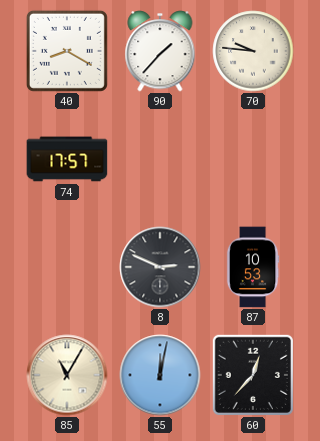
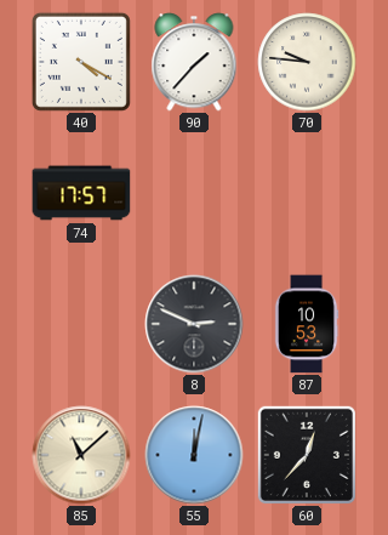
40: 8:20 -> 4:20 (81, 62)
85: 11:05 -> 11:08 (81, 455)
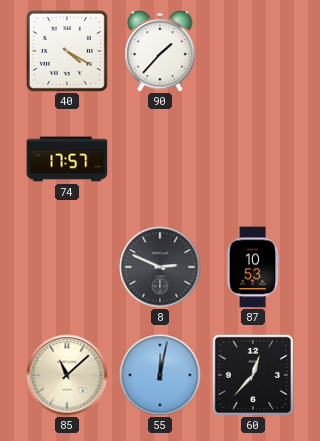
70: 9:46 -> none (307, 62)
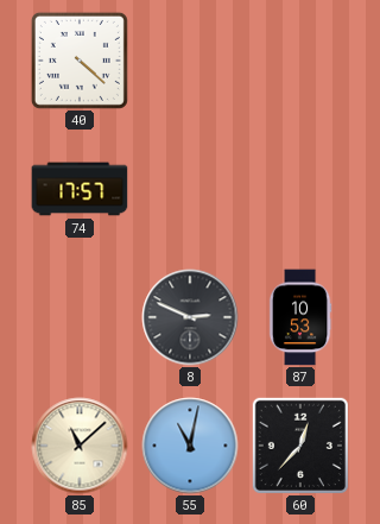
40: 4:20 -> 4:22 (80, 61)
90: 1:37 -> none (160, 51)
55: 12:02 -> 11:02 (190, 446)
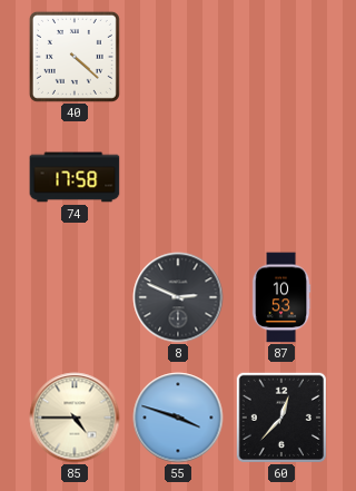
74: 17:57 -> 17:58 (75, 177)
85: 11:08 -> 4:45 (75, 418)
55: 11:02 -> 3:48 (178, 418)
